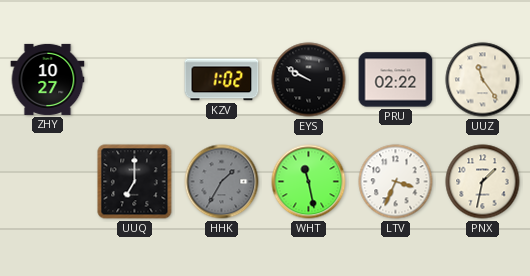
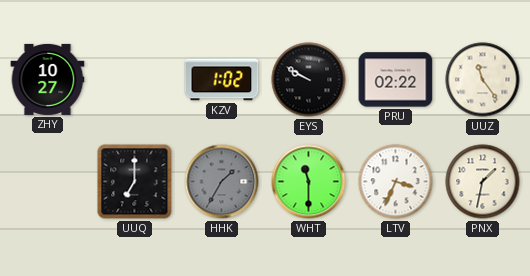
WHT: 11:28 -> 11:30 (309, 182)
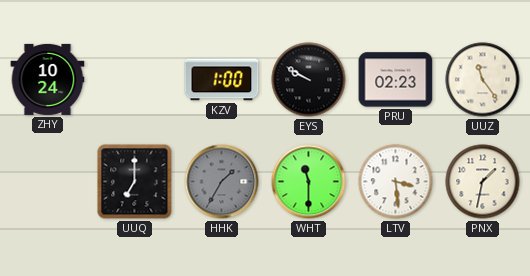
ZHY: 10:27 -> 10:24 (48, 79)
KZV: 1:02 -> 1:00 (222, 80)
PRU: 02:22 -> 02:23 (396, 80)
LTV: 3:34 -> 3:29 (396, 182)
